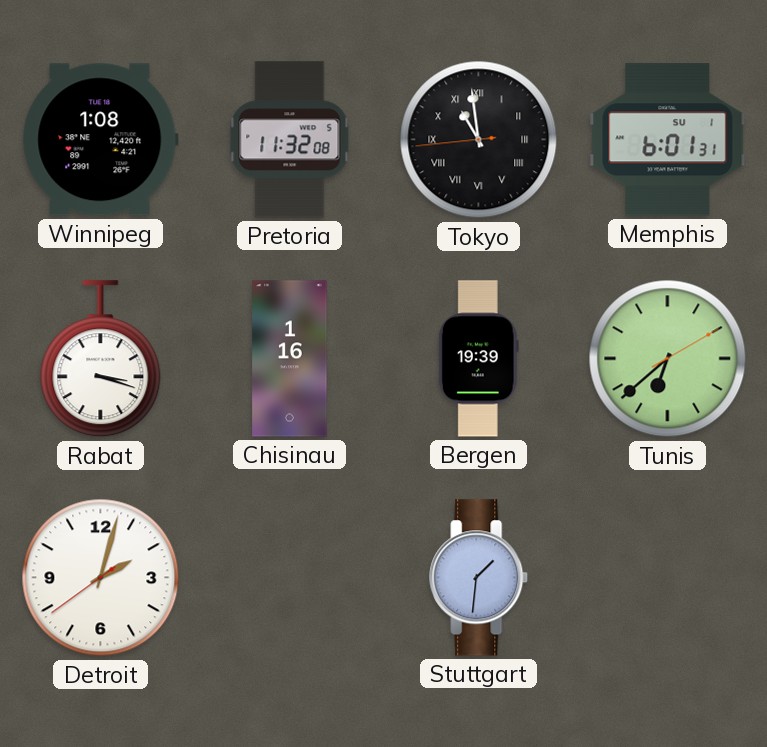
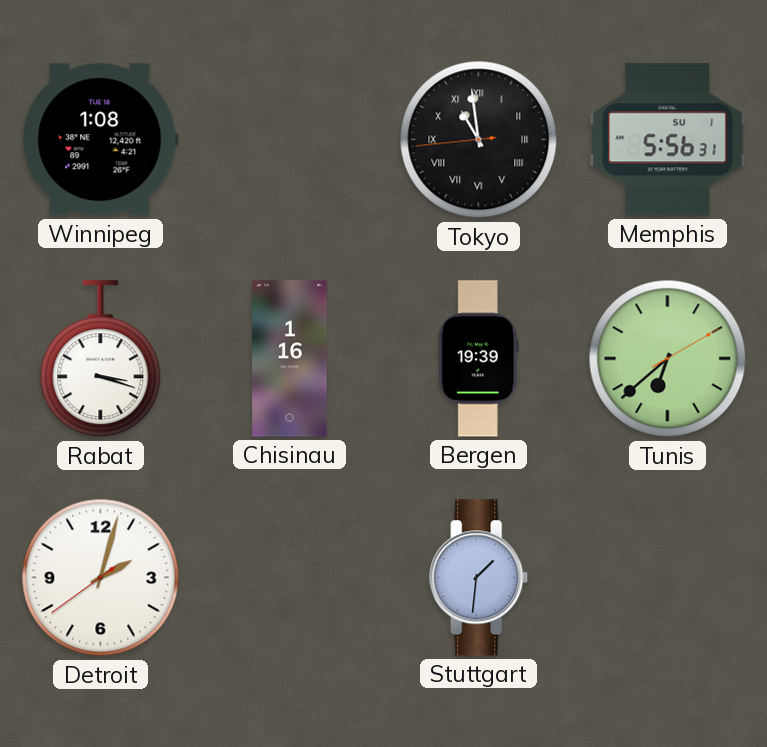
Pretoria: 11:32 -> none (290, 140)
Memphis: 6:01 -> 5:56 (668, 140)
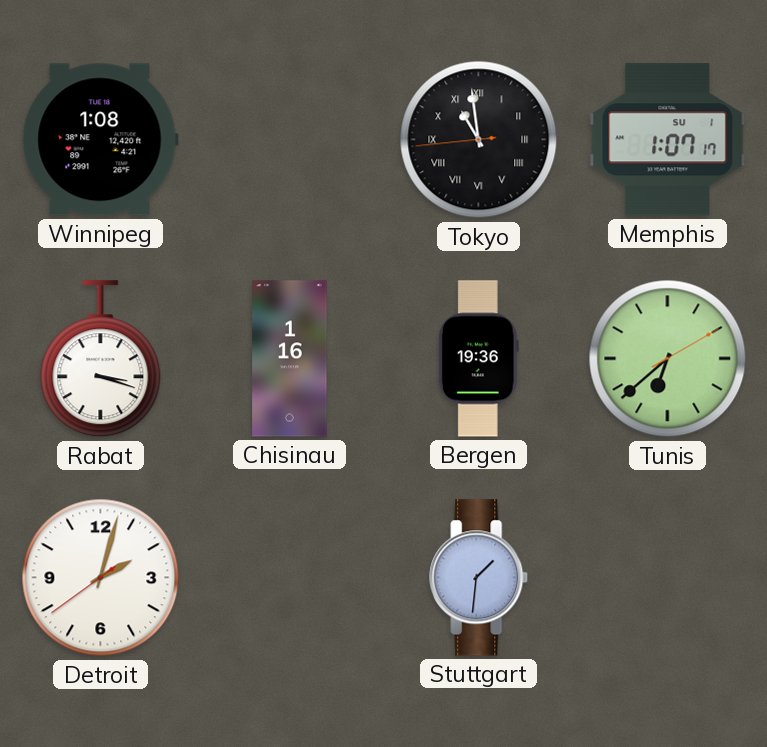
Memphis: 5:56 -> 1:07 (668, 140)
Bergen: 19:39 -> 19:36 (478, 359)
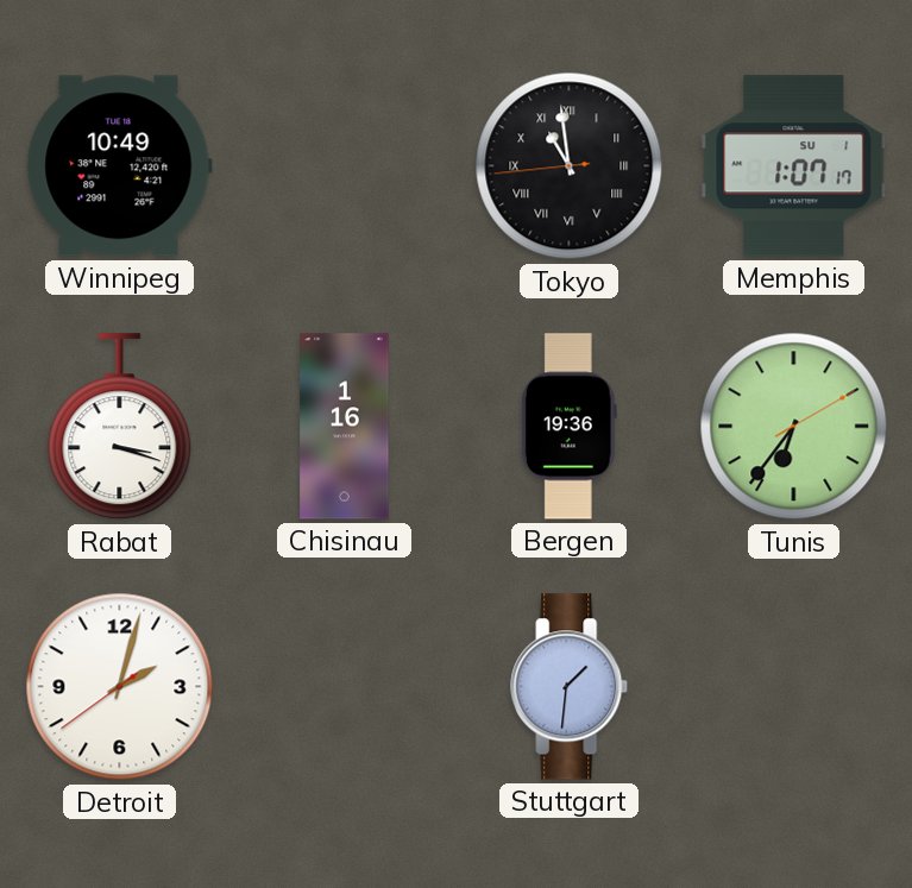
Winnipeg: 1:08 -> 10:49 (119, 166)
Tunis: 6:38 -> 6:36 (794, 427)
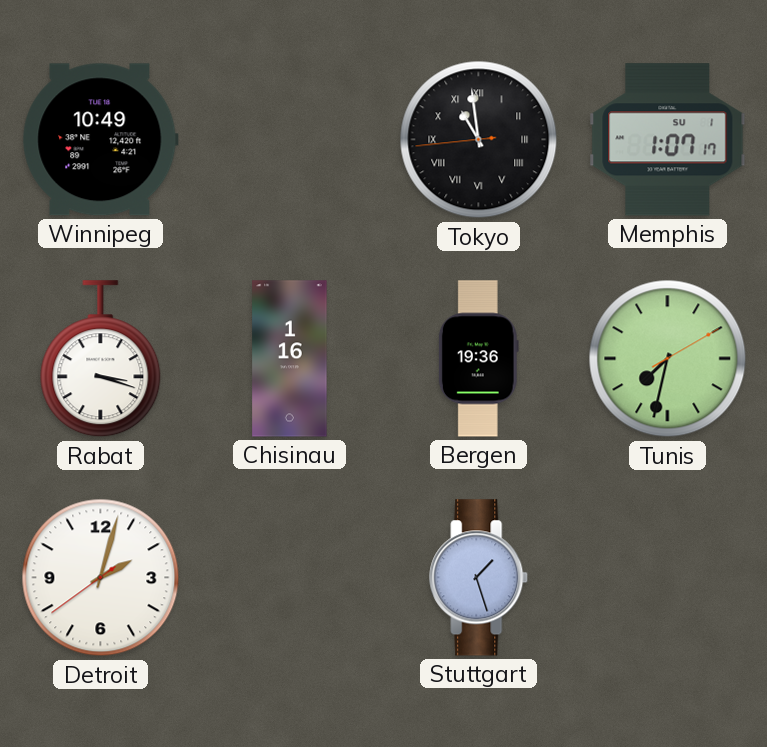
Tunis: 6:36 -> 7:32 (668, 359)
Stuttgart: 1:31 -> 1:27 (479, 578)
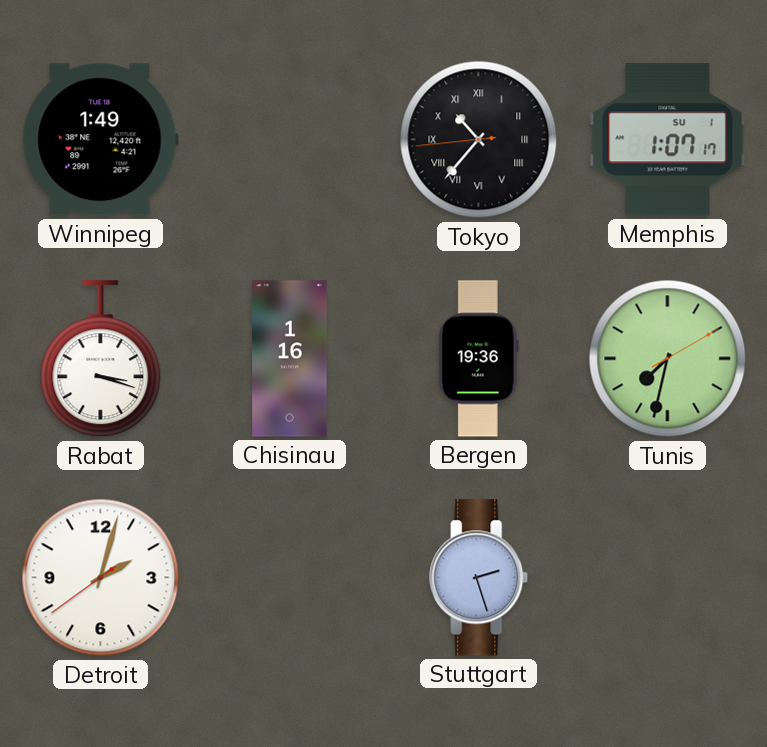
Winnipeg: 10:49 -> 1:49 (100, 140)
Tokyo: 10:58 -> 10:36 (479, 140)
Stuttgart: 1:27 -> 2:27 (479, 578)
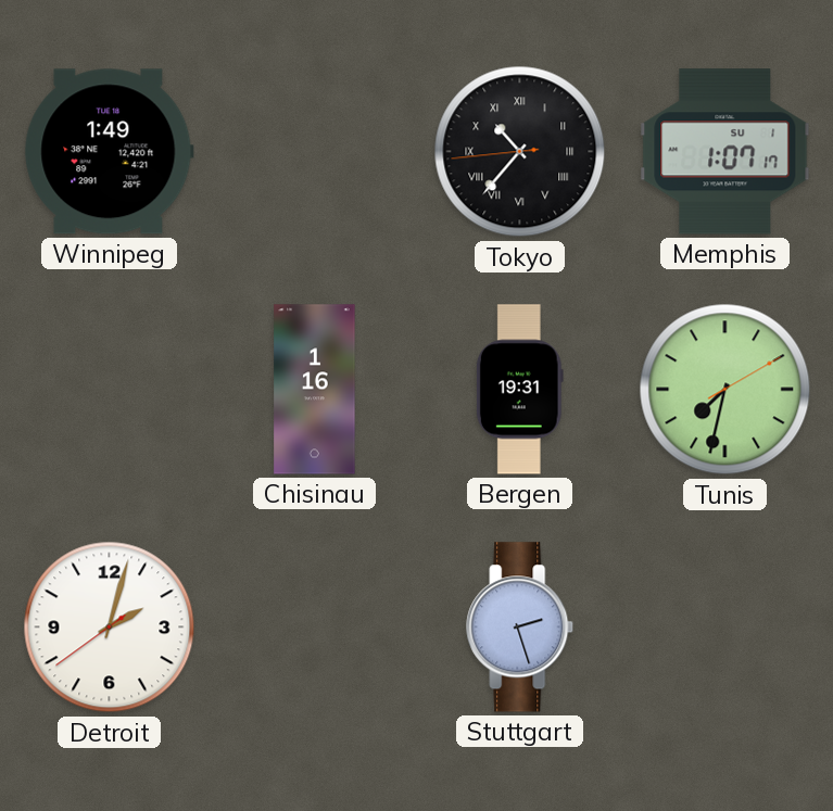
Rabat: 3:18 -> none (101, 359)
Bergen: 19:36 -> 19:31 (519, 390)
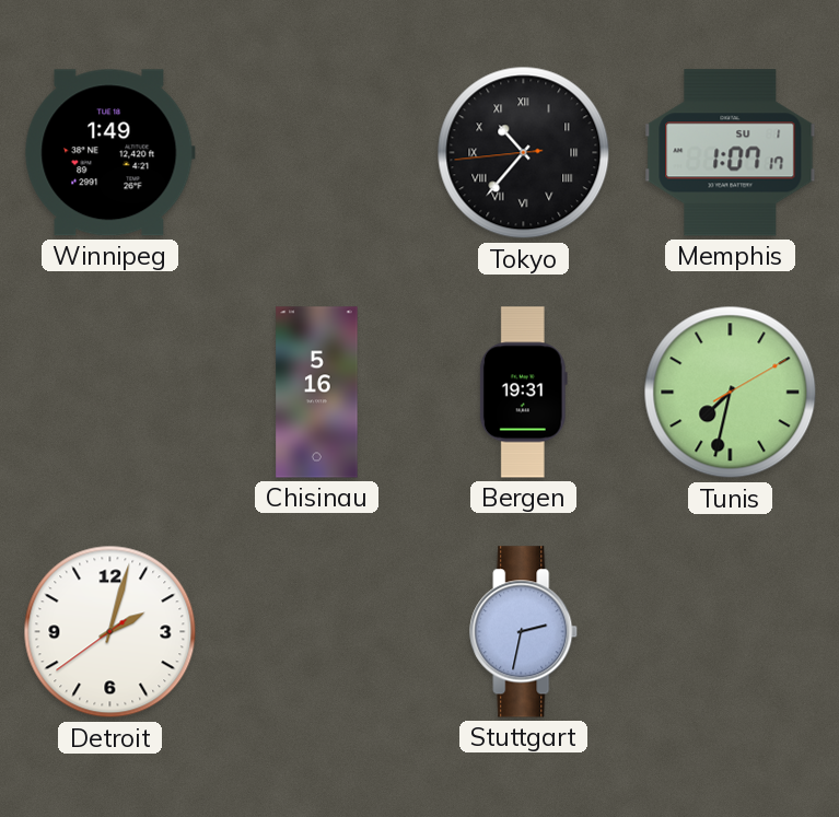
Chisinau: 1:16 -> 5:16 (317, 393)
Stuttgart: 2:27 -> 2:32 (524, 632)
